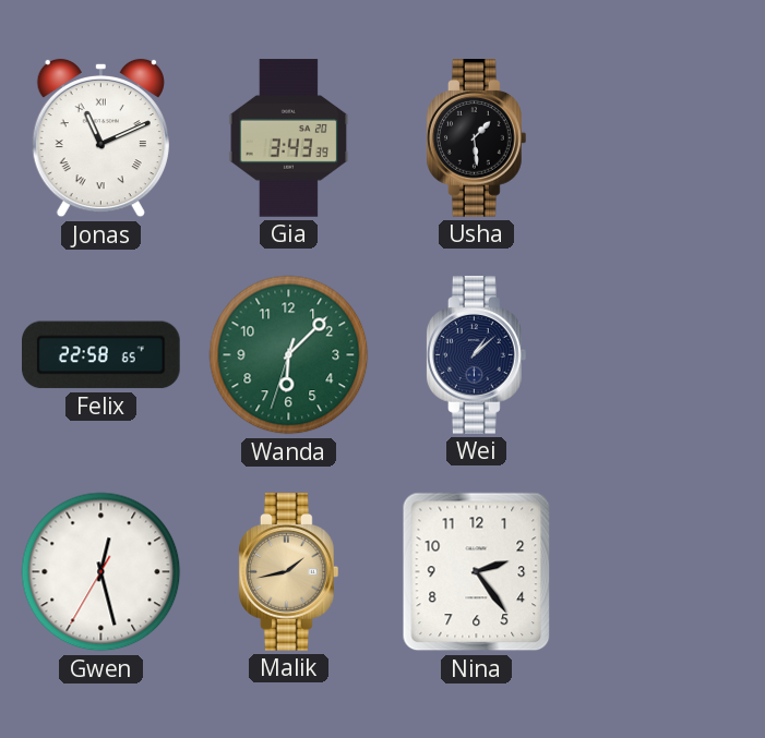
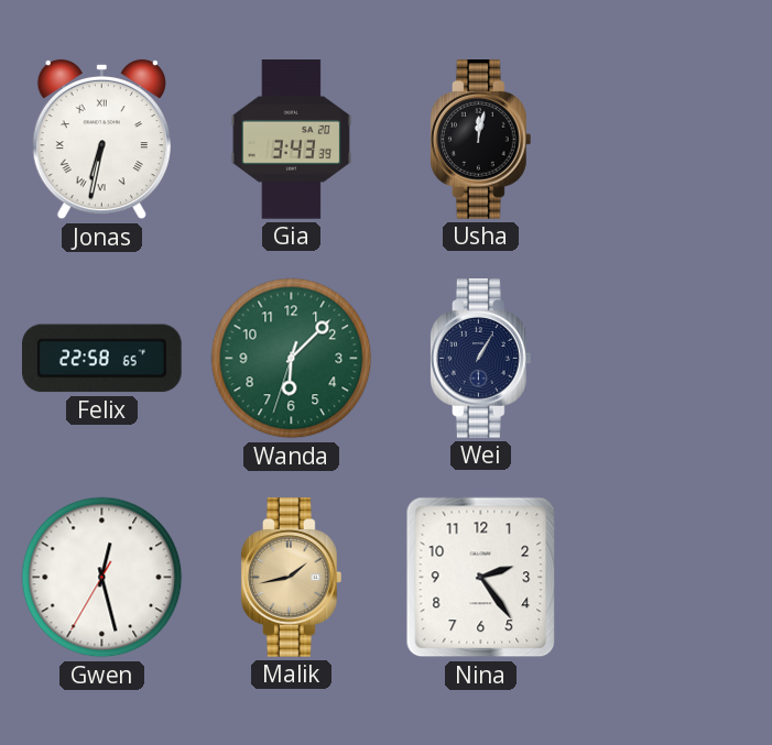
Jonas: 11:11 -> 6:32 (101, 140)
Usha: 1:29 -> 12:02 (481, 140)
Wei: 1:08 -> 1:05 (481, 359)
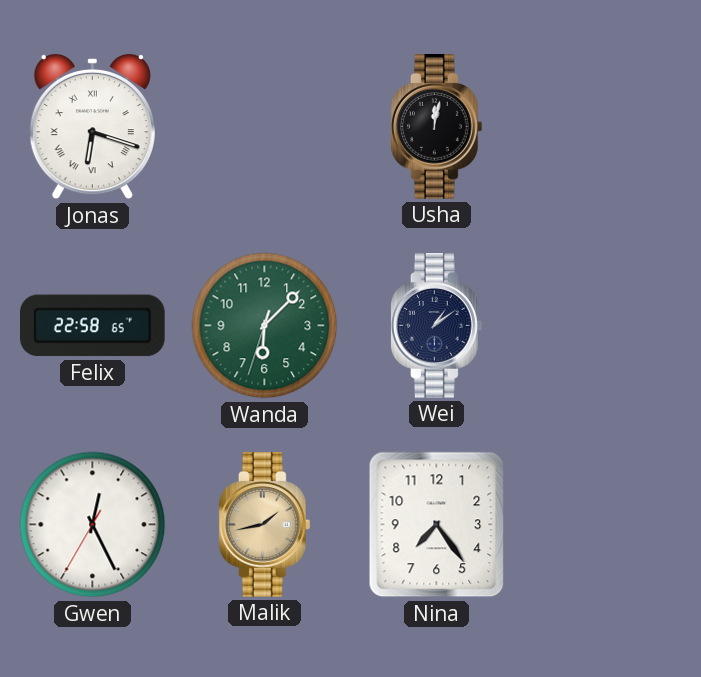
Jonas: 6:32 -> 6:18 (92, 127)
Gia: 3:43 -> none (292, 140)
Wei: 1:05 -> 1:09 (437, 326)
Gwen: 12:27 -> 12:25 (93, 525)
Nina: 2:24 -> 7:24 (437, 525)
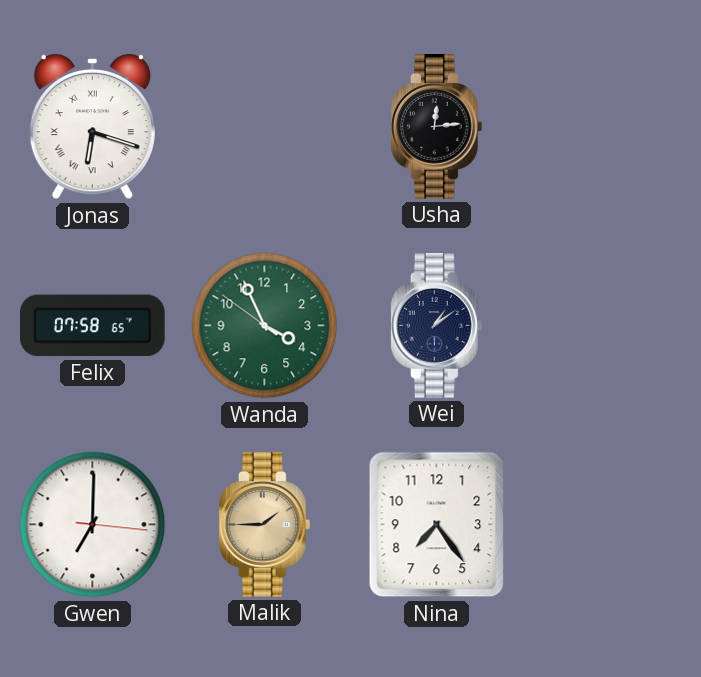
Usha: 12:02 -> 12:14 (437, 127)
Felix: 22:58 -> 07:58 (93, 326)
Wanda: 6:07 -> 3:55 (265, 326)
Gwen: 12:25 -> 7:00 (93, 525)
Malik: 1:43 -> 1:45 (265, 525)
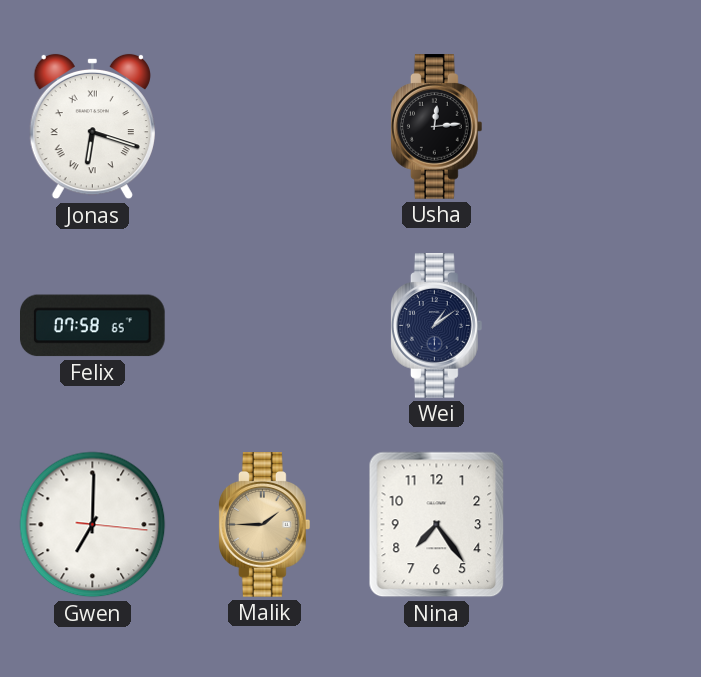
Wanda: 3:55 -> none (265, 326)
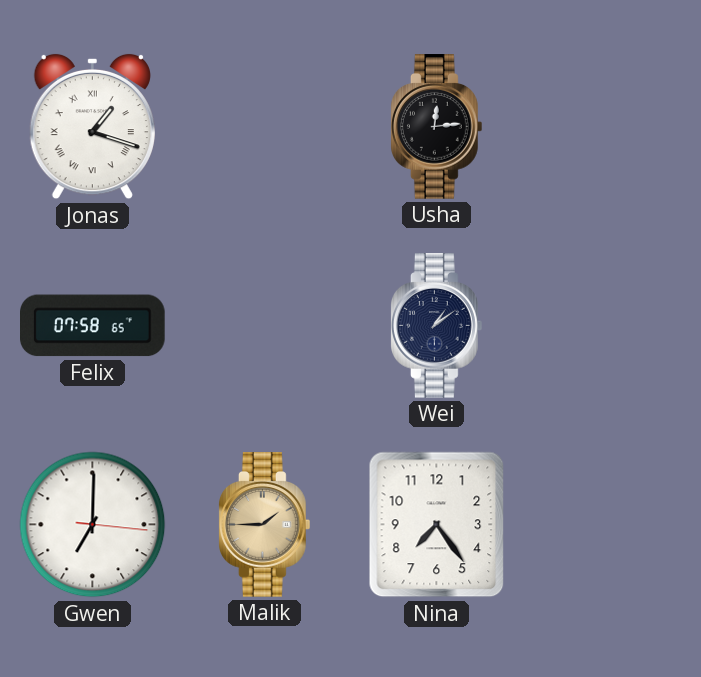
Jonas: 6:18 -> 1:18 (92, 127)
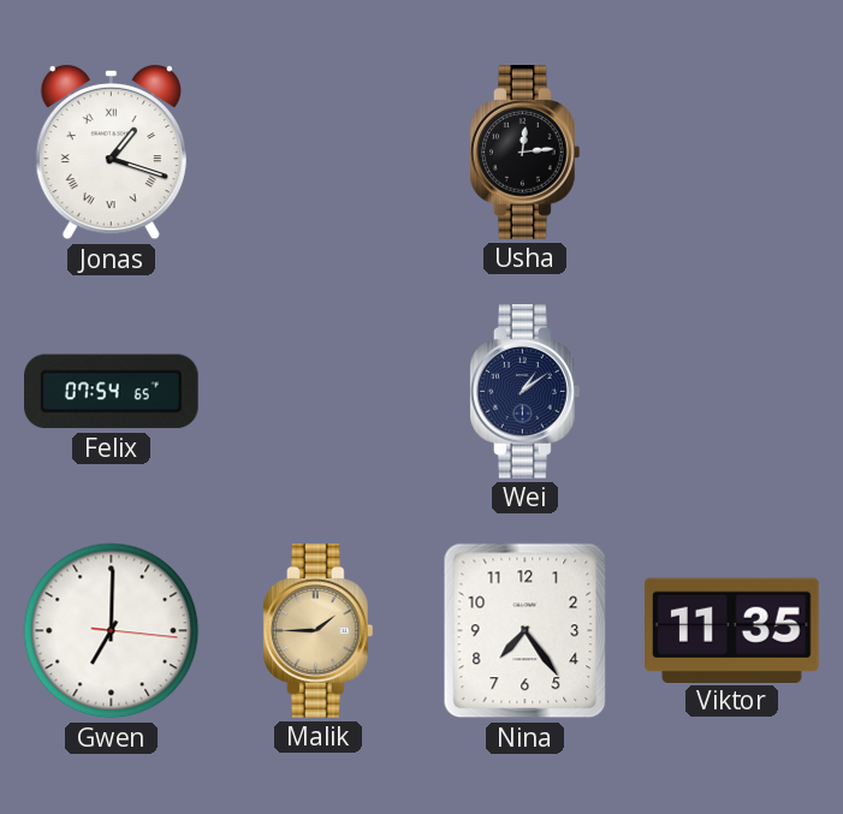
Felix: 07:58 -> 07:54 (112, 392)
Viktor: none -> 11:35 (732, 630)
